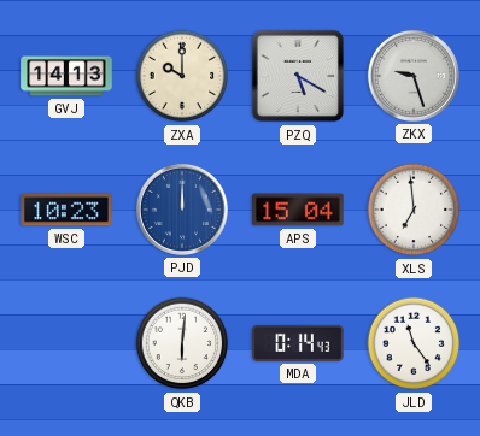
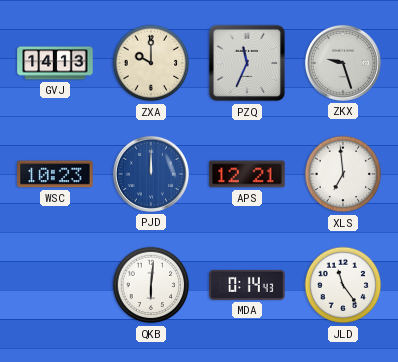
PZQ: 5:20 -> 11:34 (247, 63)
APS: 15:04 -> 12:21 (247, 174)
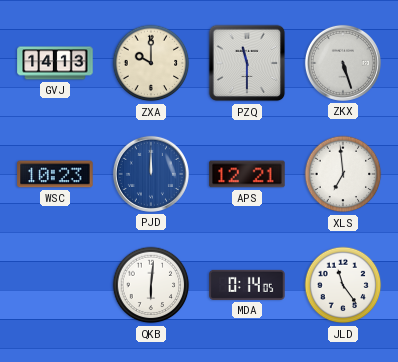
PZQ: 11:34 -> 11:30 (247, 63)
ZKX: 9:27 -> 5:27 (343, 63)
MDA: 0:14:43 -> 0:14:05 (247, 285)
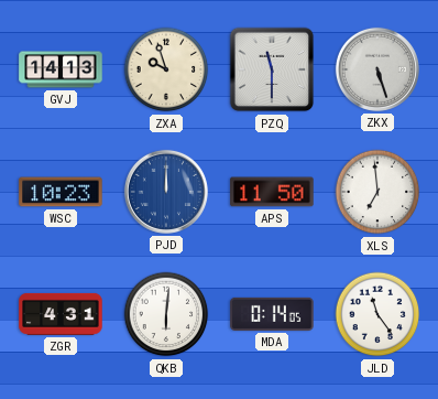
ZXA: 10:00 -> 9:57 (166, 69)
APS: 12:21 -> 11:50 (272, 192)
ZGR: none -> 4:31 (61, 314)
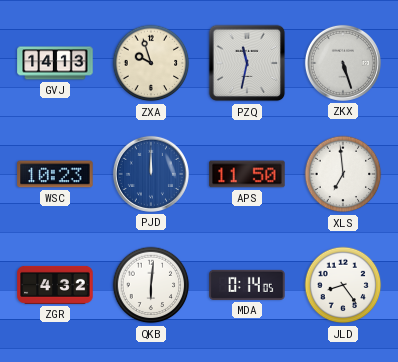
PZQ: 11:30 -> 11:32 (247, 63)
ZGR: 4:31 -> 4:32 (55, 285)
JLD: 11:24 -> 8:24 (343, 285)
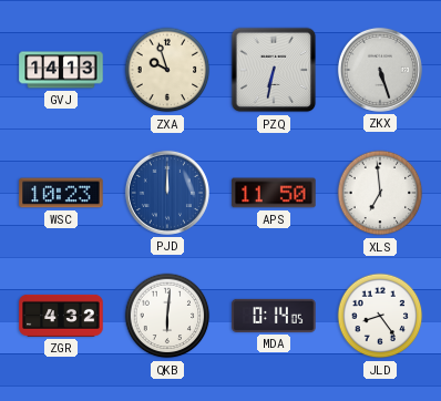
PZQ: 11:32 -> 6:32 (274, 70)
